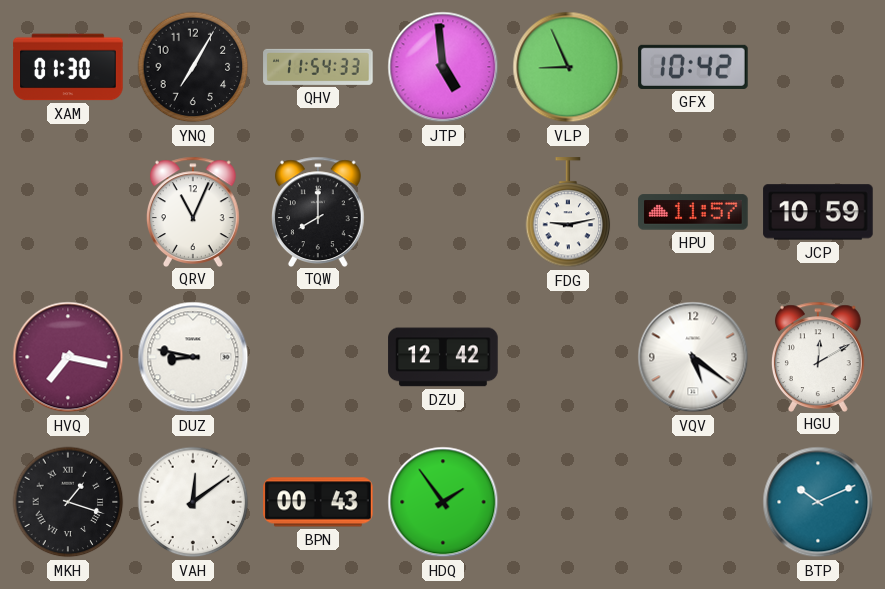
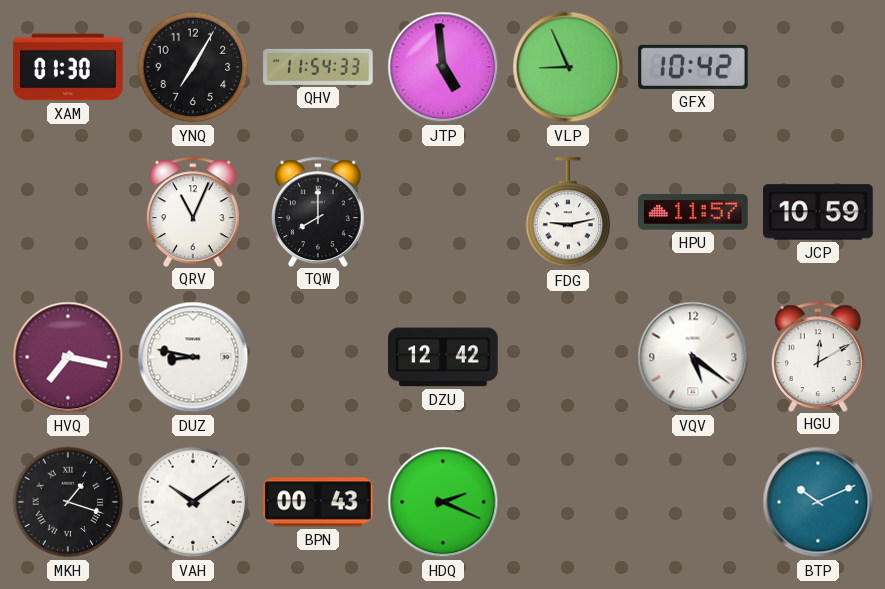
VAH: 12:09 -> 10:09 (193, 502)
HDQ: 1:54 -> 2:19 (443, 502)
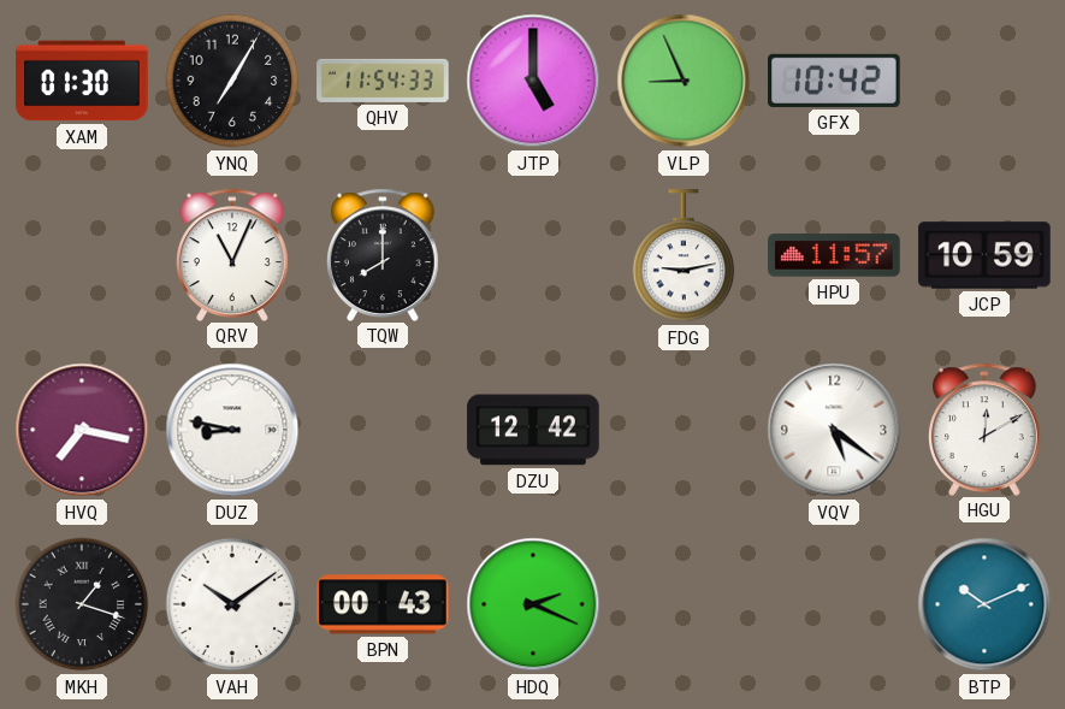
JTP: 4:59 -> 5:00 (533, 81)
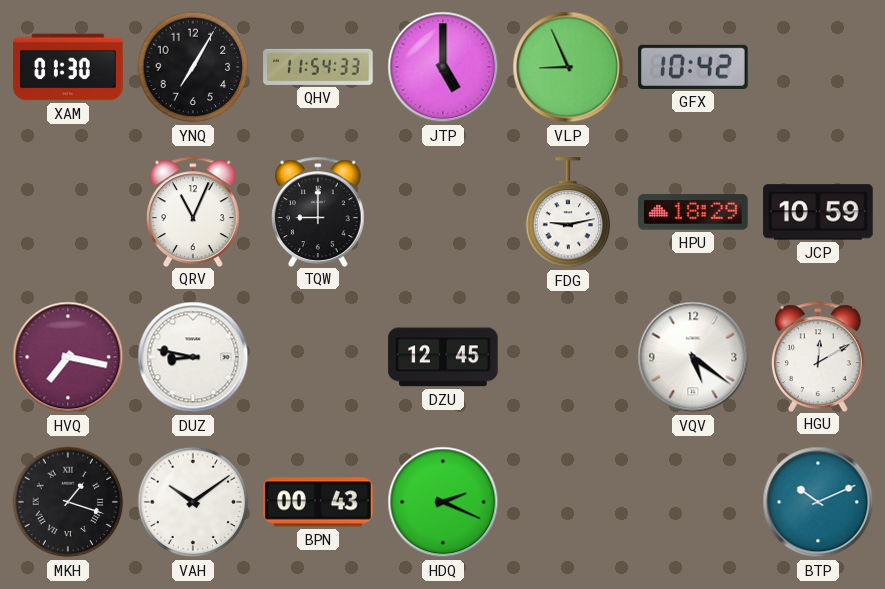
TQW: 8:00 -> 9:00 (318, 211)
HPU: 11:57 -> 18:29 (693, 212)
DZU: 12:42 -> 12:45 (443, 357)
